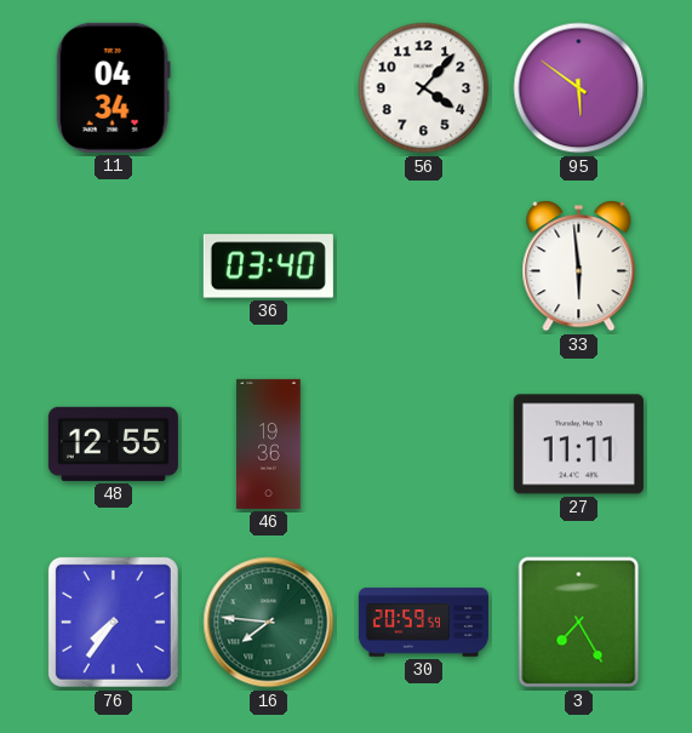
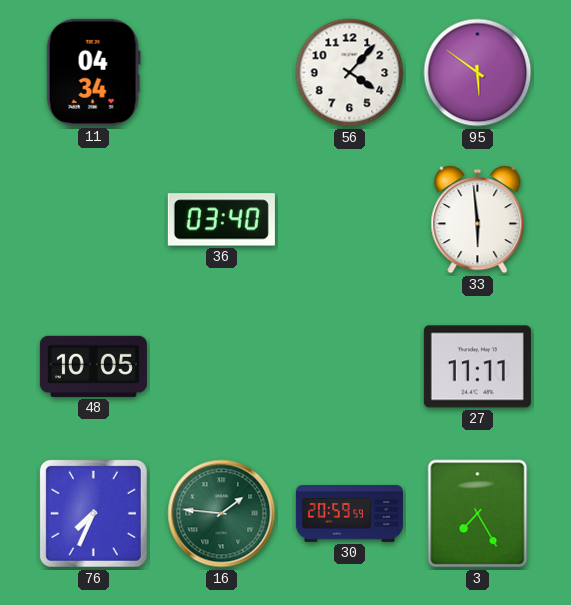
48: 12:55 -> 10:05 (93, 366)
46: 19:36 -> none (269, 443)
76: 7:36 -> 7:34 (93, 513)
16: 7:46 -> 1:46 (222, 514)
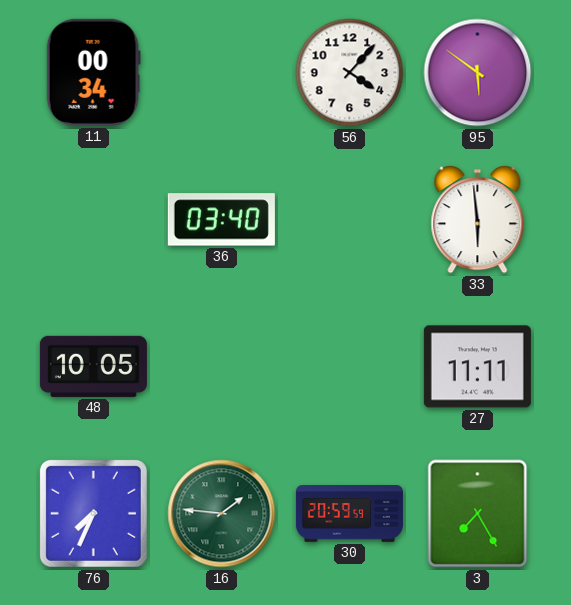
11: 04:34 -> 00:34 (93, 72)
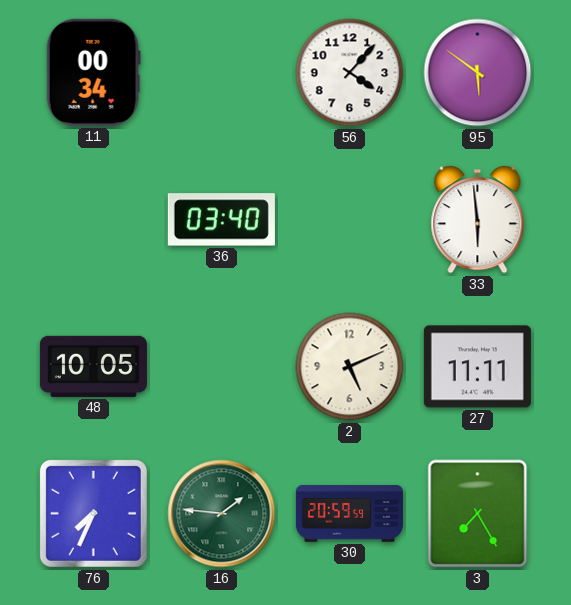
2: none -> 5:11 (350, 367)
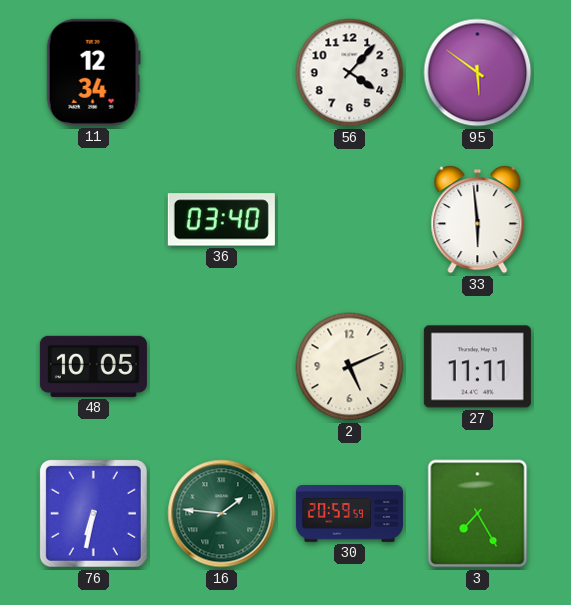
11: 00:34 -> 12:34 (93, 72)
76: 7:34 -> 6:32 (93, 513)
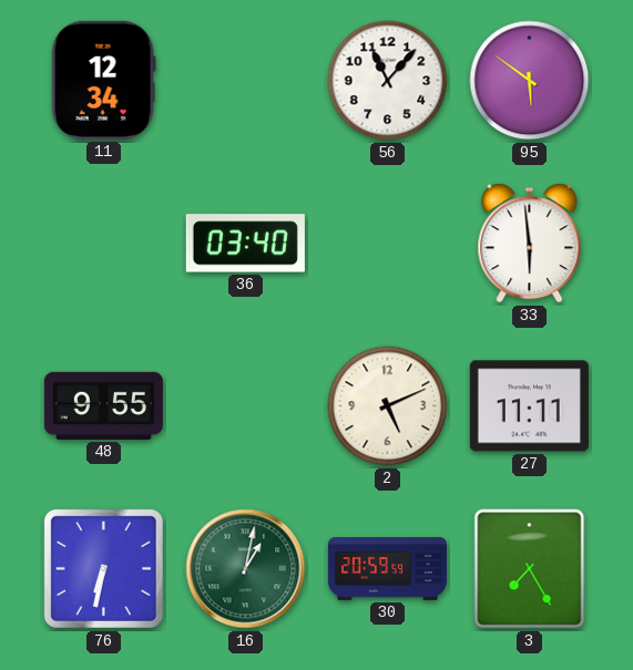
56: 4:07 -> 11:07 (388, 81)
48: 10:05 -> 9:55 (103, 405)
16: 1:46 -> 1:02 (246, 569)
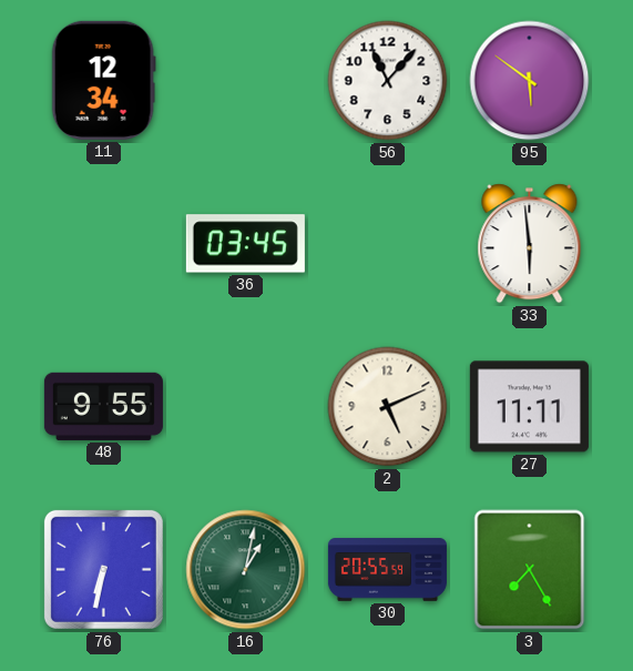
36: 03:40 -> 03:45 (245, 244)
30: 20:59 -> 20:55 (387, 570)
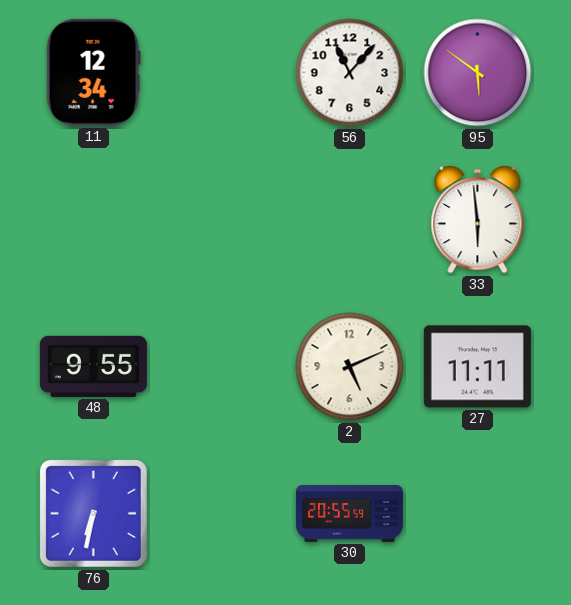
36: 03:45 -> none (245, 244)
16: 1:02 -> none (246, 570)
3: 7:25 -> none (530, 570)
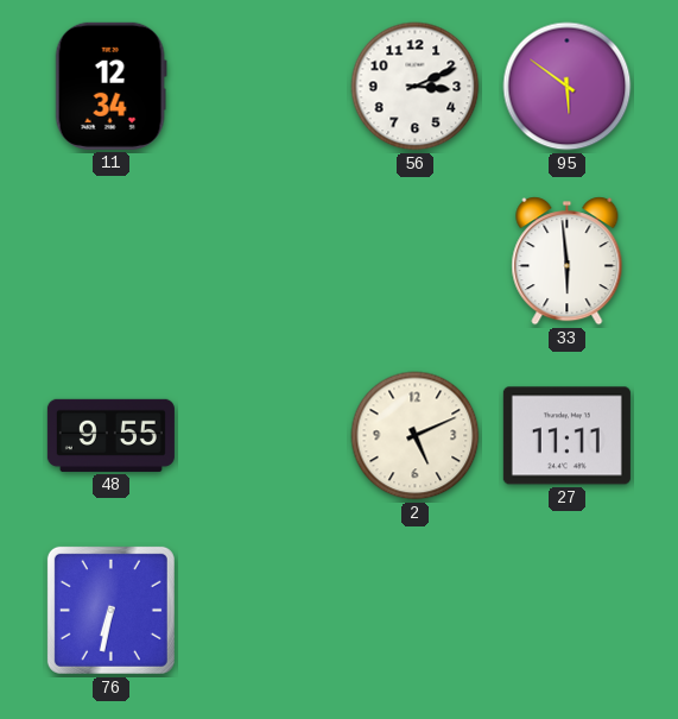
56: 11:07 -> 3:11 (416, 87)
30: 20:55 -> none (349, 514)
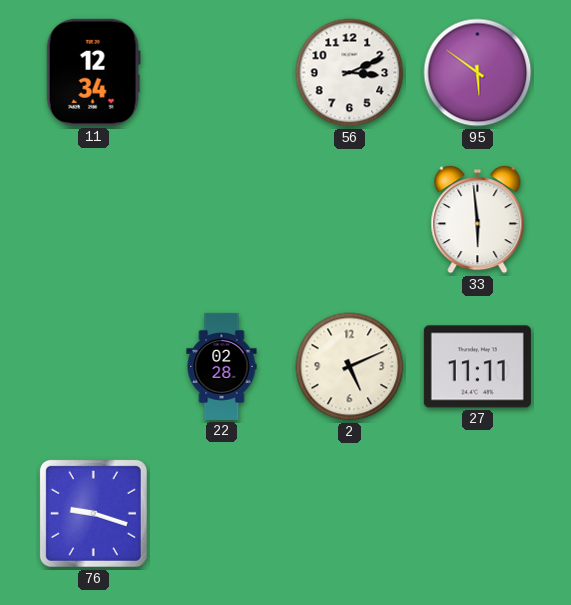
48: 9:55 -> none (110, 435)
22: none -> 02:28 (222, 366)
76: 6:32 -> 9:18 (93, 513)
